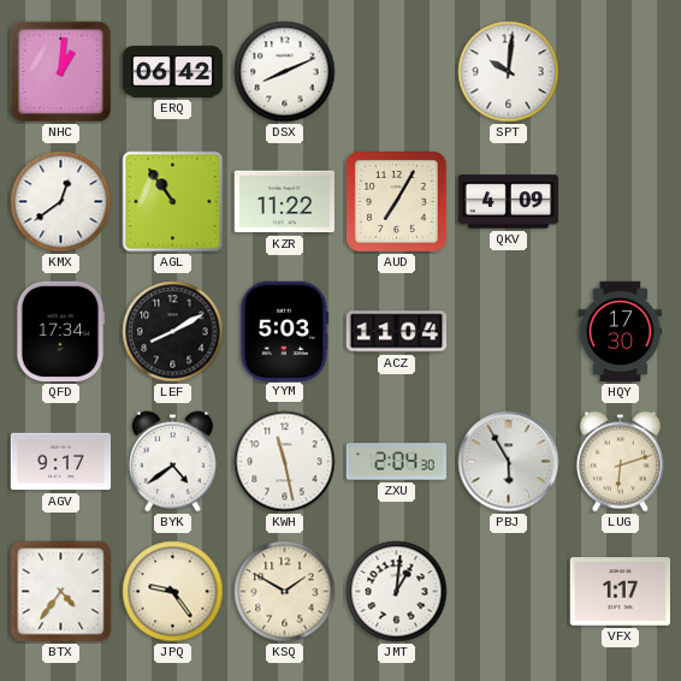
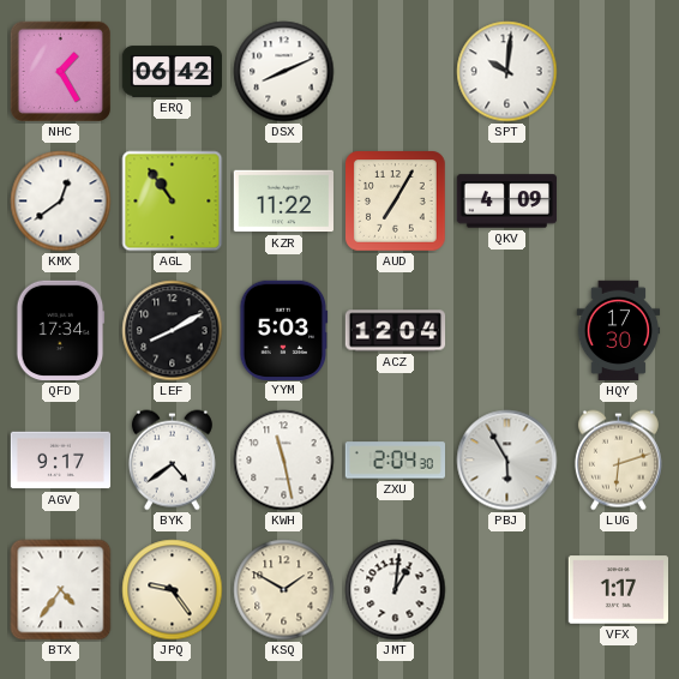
NHC: 1:01 -> 1:25 (60, 71)
ACZ: 11:04 -> 12:04 (396, 331)
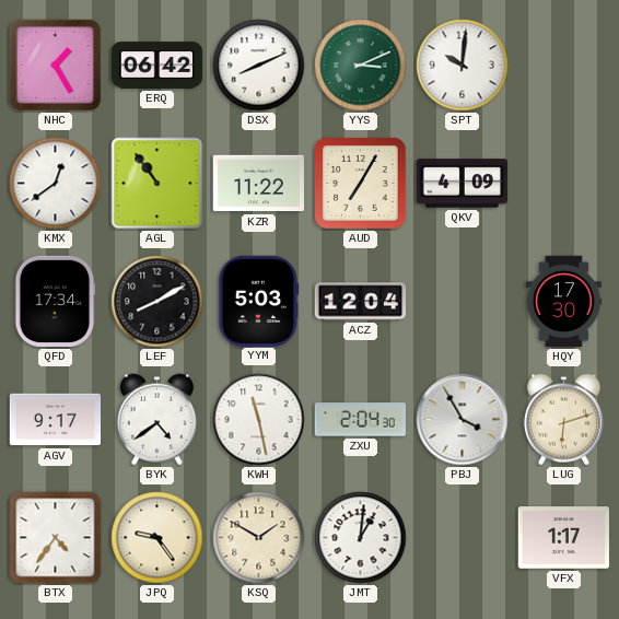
YYS: none -> 3:11 (361, 66)
PBJ: 5:55 -> 3:55 (463, 420)
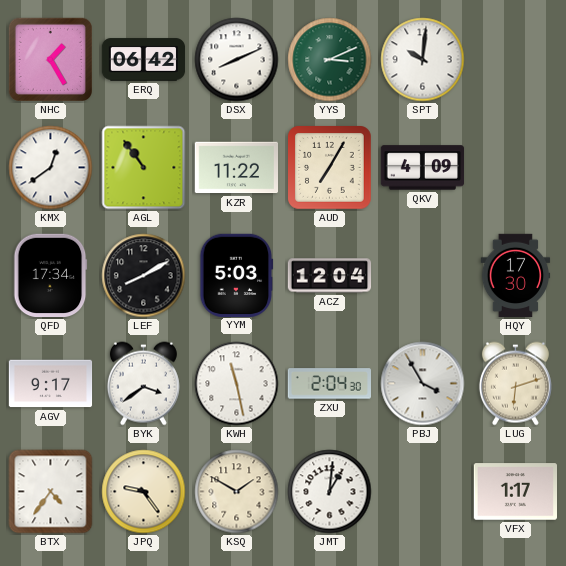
BYK: 4:39 -> 3:39 (143, 384)
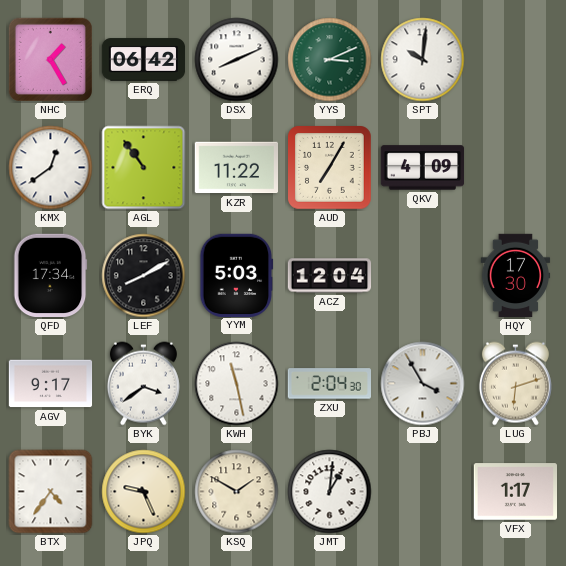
JPQ: 9:24 -> 9:26 (144, 492)
